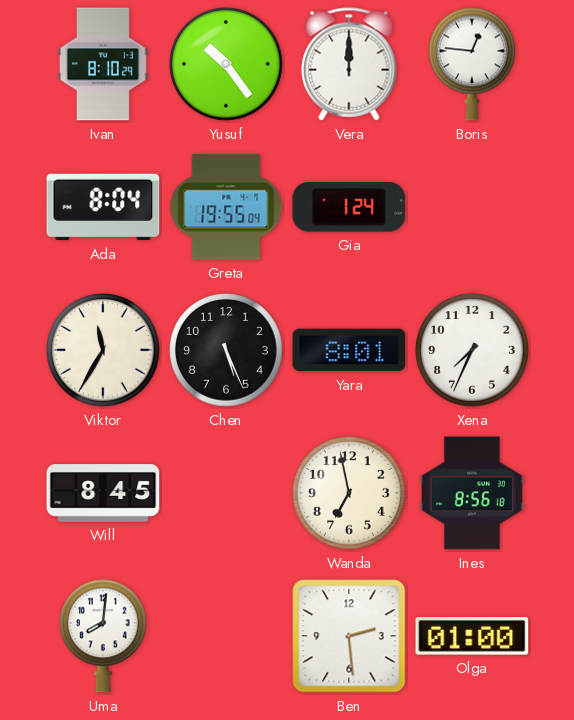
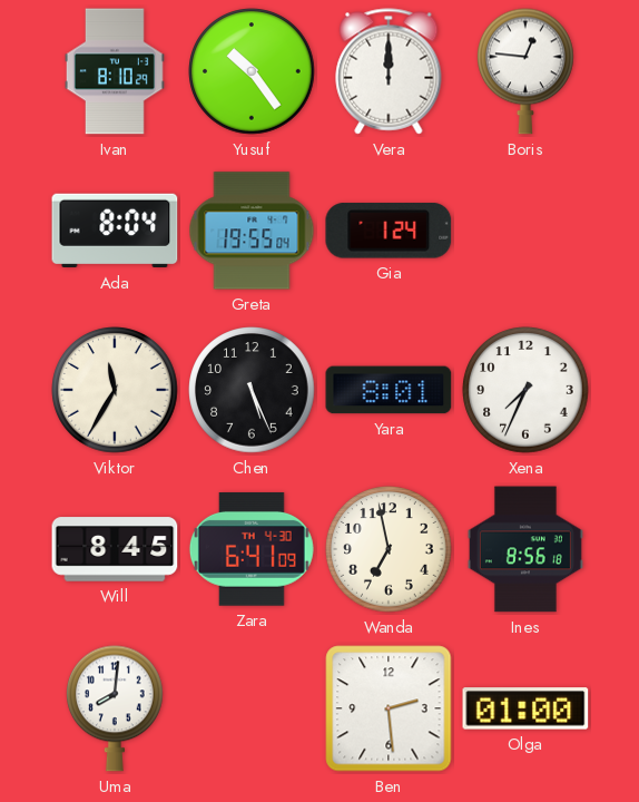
Zara: none -> 6:41 (252, 549)
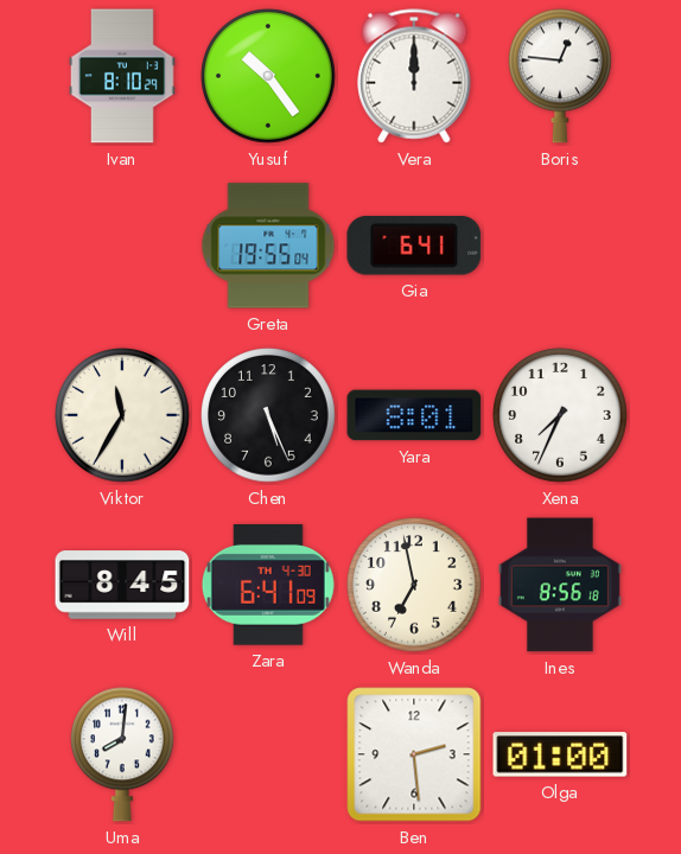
Ada: 8:04 -> none (115, 231)
Gia: 1:24 -> 6:41 (414, 246)
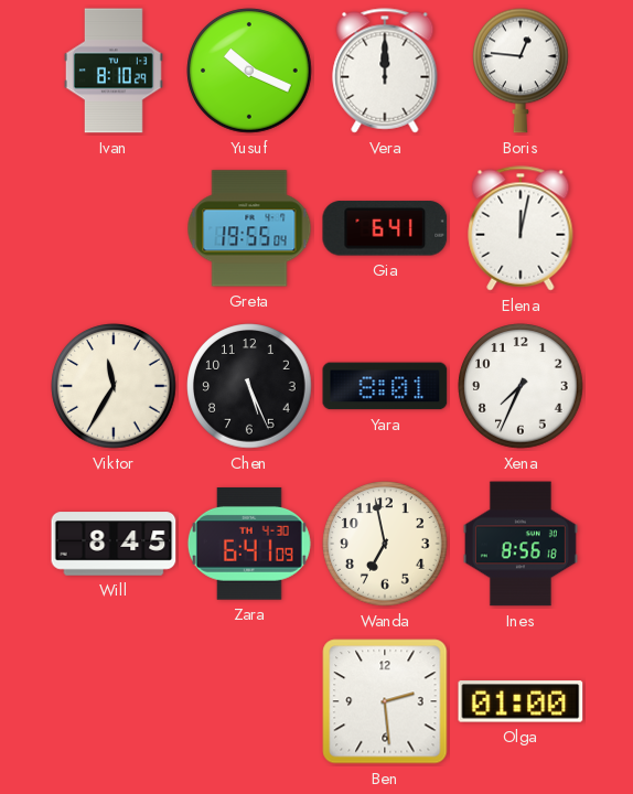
Yusuf: 10:24 -> 10:19 (249, 71)
Elena: none -> 12:02 (521, 228)
Uma: 8:01 -> none (123, 754)
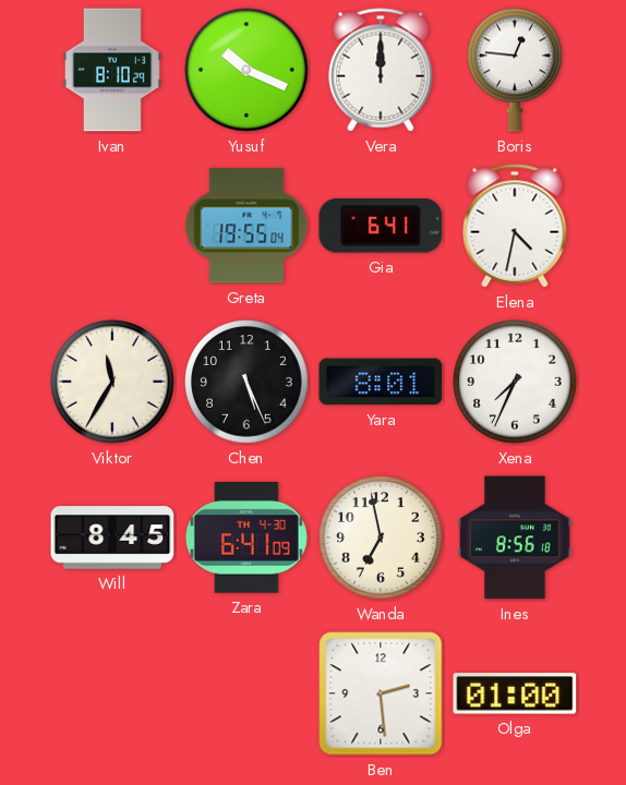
Elena: 12:02 -> 4:32 (515, 226)
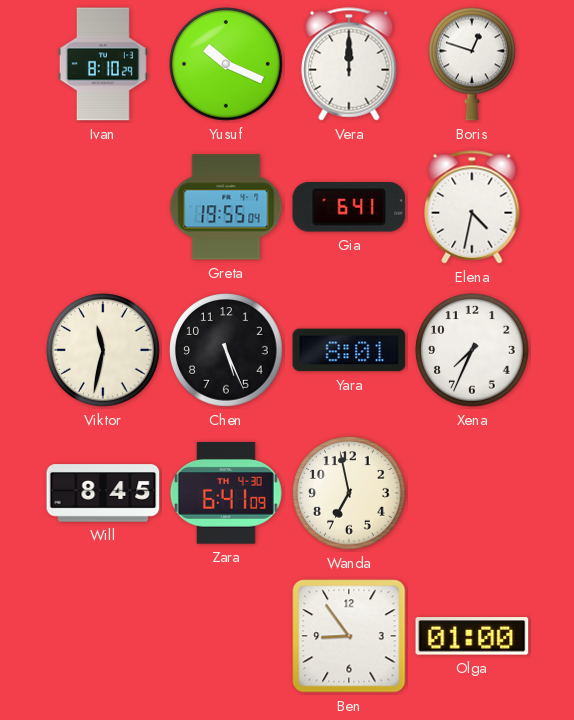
Boris: 12:46 -> 12:48 (473, 64)
Viktor: 11:35 -> 11:32 (103, 350)
Ines: 8:56 -> none (515, 538)
Ben: 2:29 -> 8:54 (349, 636)
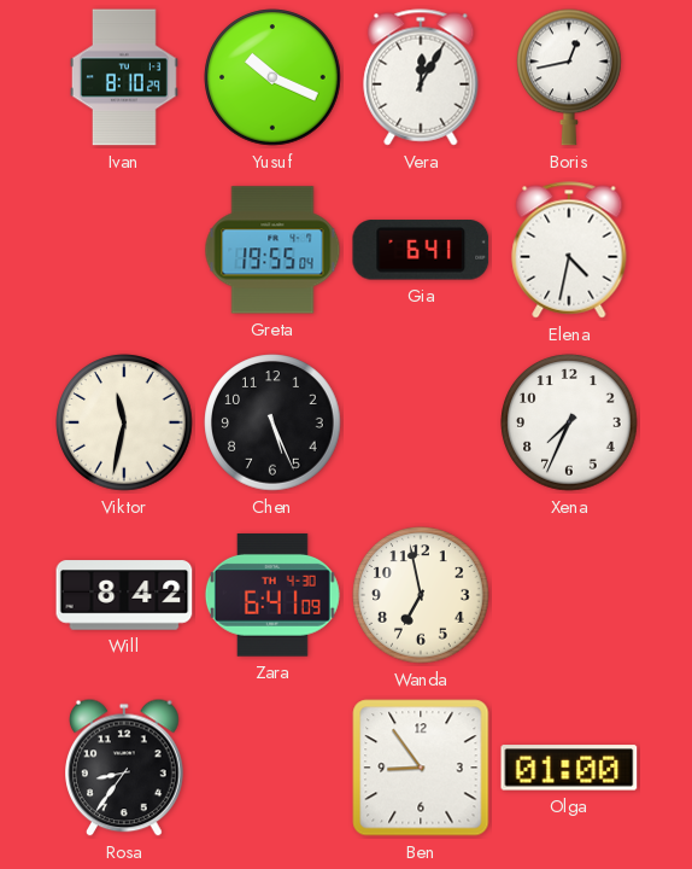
Vera: 12:00 -> 12:05 (421, 77)
Boris: 12:48 -> 12:43 (570, 77)
Yara: 8:01 -> none (349, 350)
Will: 8:45 -> 8:42 (124, 595)
Rosa: none -> 8:36 (125, 768)
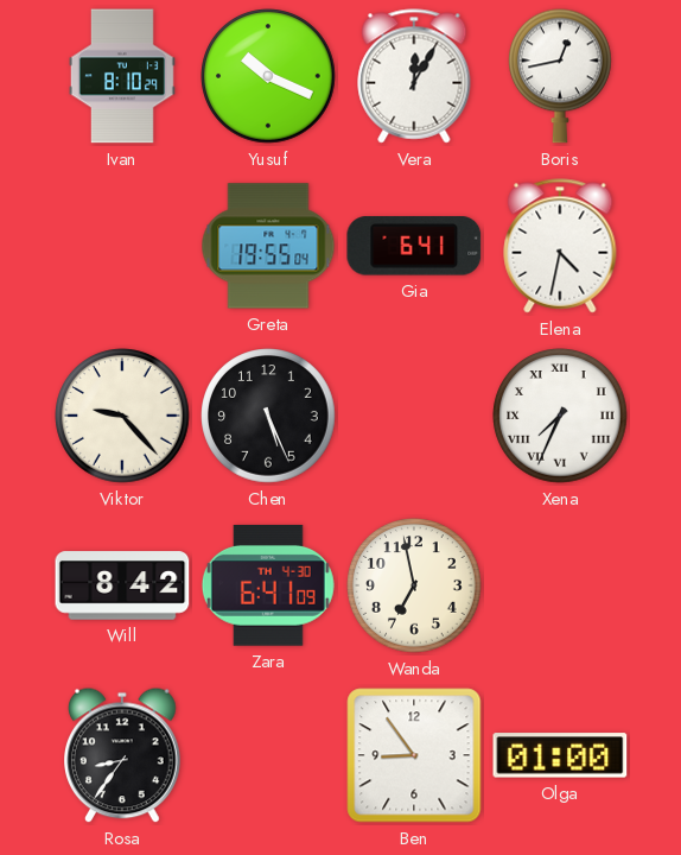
Viktor: 11:32 -> 9:23 (122, 416)
Xena numerals: Arabic -> Roman (560, 416)
